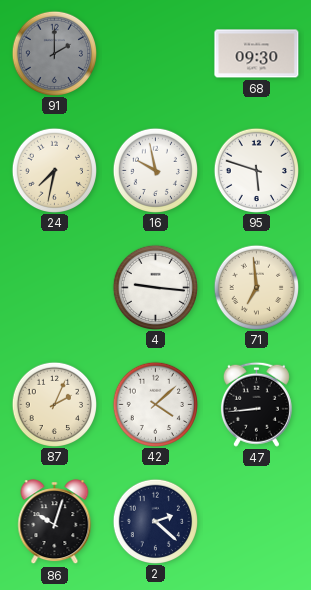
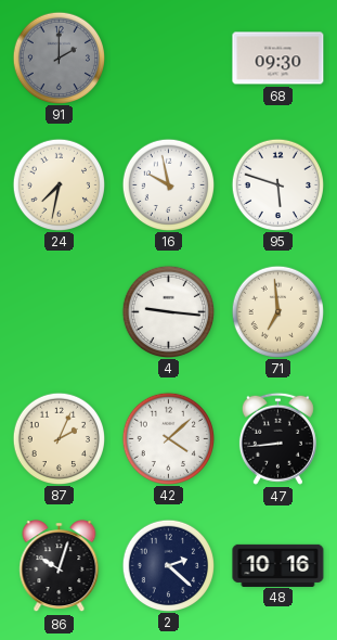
48: none -> 10:16 (278, 565)
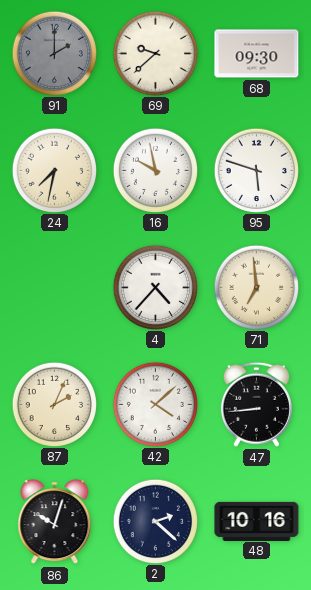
69: none -> 9:38 (155, 53)
4: 9:16 -> 4:37 (155, 287)
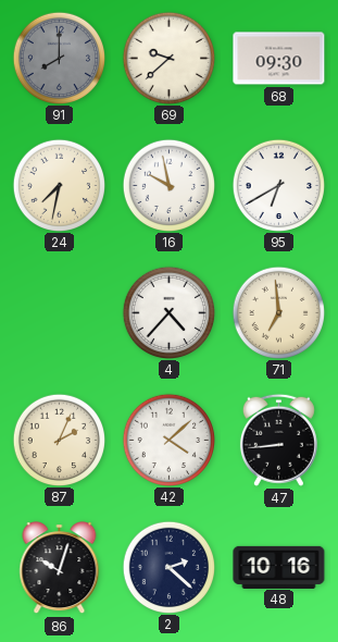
91: 2:00 -> 8:00 (59, 58)
95: 5:48 -> 6:40 (278, 185)
